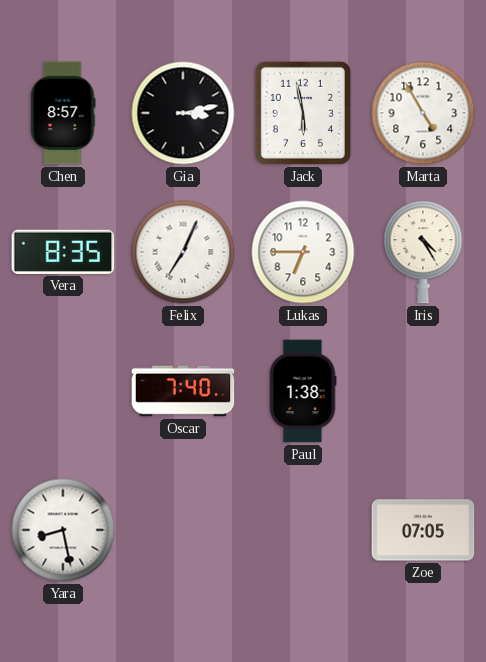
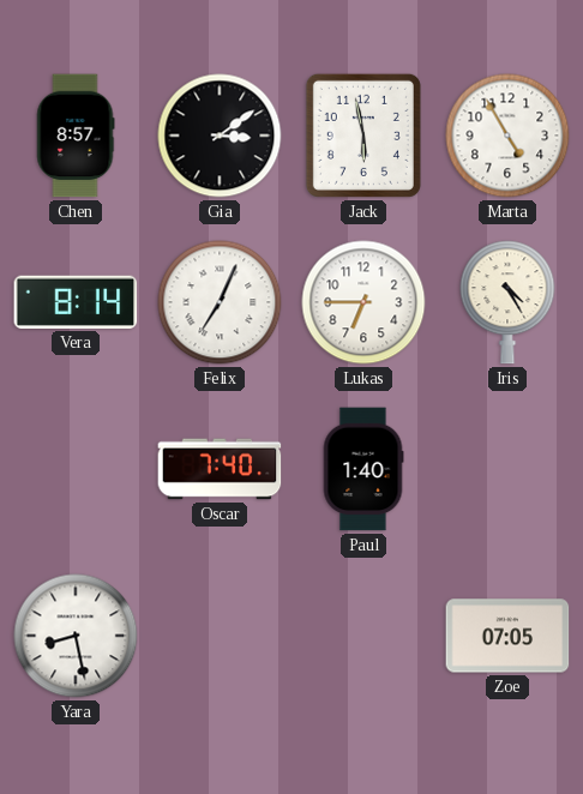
Gia: 3:13 -> 3:09 (220, 136)
Vera: 8:35 -> 8:14 (76, 302)
Paul: 1:38 -> 1:40 (363, 469)
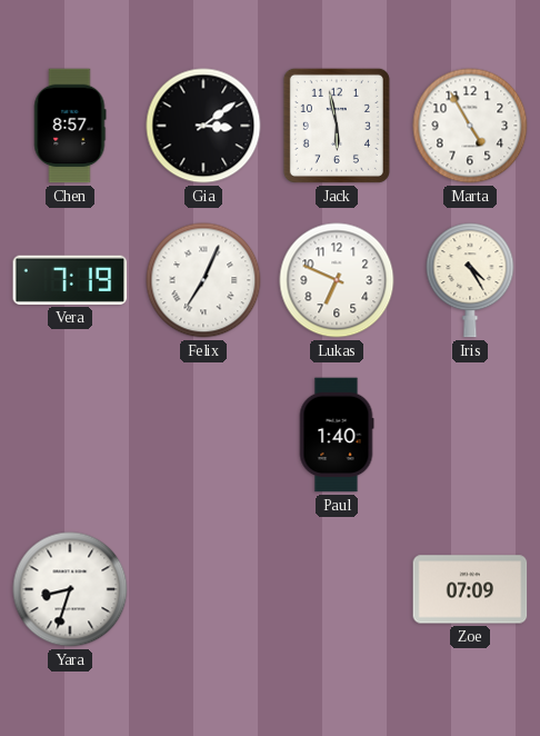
Vera: 8:14 -> 7:19 (70, 280)
Lukas: 6:45 -> 6:49 (337, 280)
Oscar: 7:40 -> none (220, 469)
Yara: 8:28 -> 8:33 (70, 589)
Zoe: 07:05 -> 07:09 (470, 589)
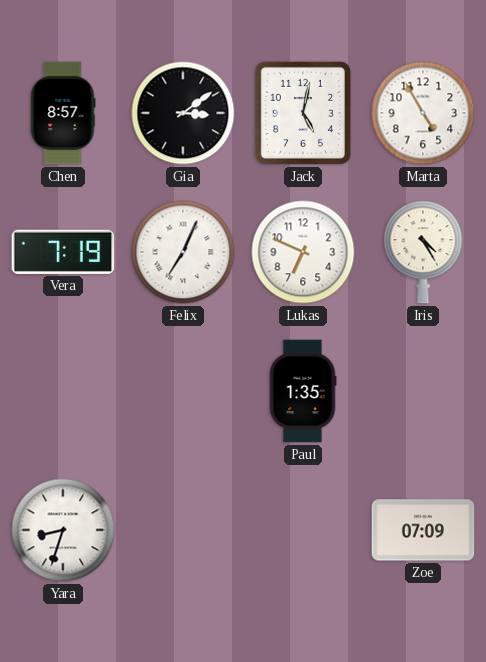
Jack: 5:58 -> 5:02 (303, 113)
Paul: 1:40 -> 1:35 (303, 391)
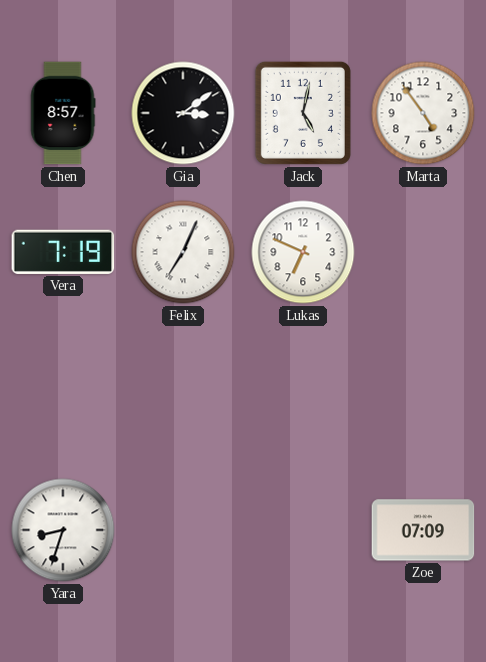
Marta: 4:55 -> 4:54 (423, 113)
Iris: 4:25 -> none (423, 252)
Paul: 1:35 -> none (303, 391)
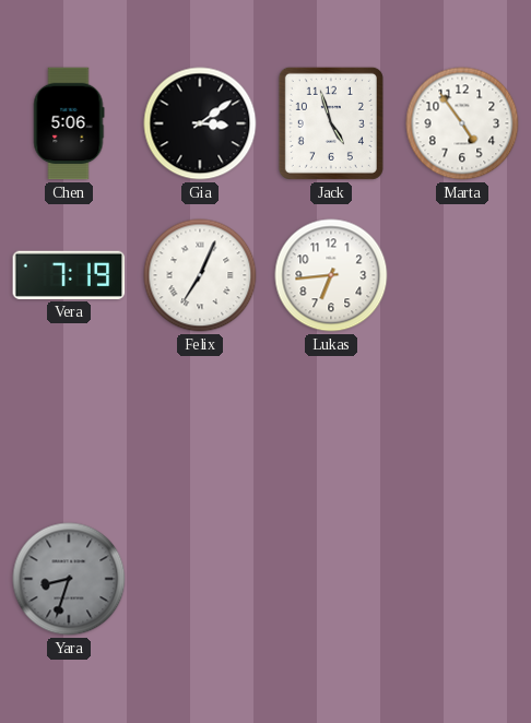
Chen: 8:57 -> 5:06 (69, 123)
Jack: 5:02 -> 4:57 (331, 123)
Lukas: 6:49 -> 6:44 (331, 275)
Yara dial: white -> grey (69, 579)
Zoe: 07:09 -> none (423, 530)
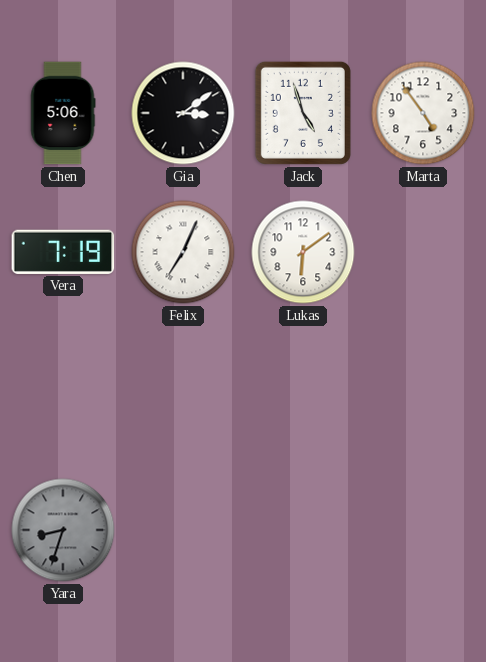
Lukas: 6:44 -> 6:09 (303, 252)
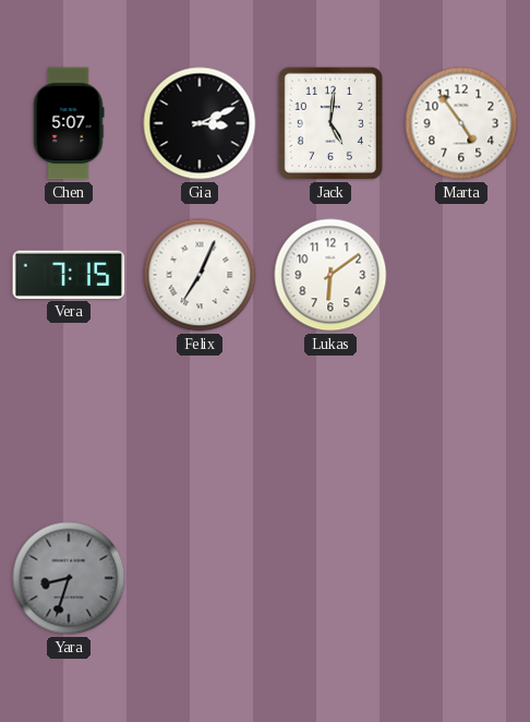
Chen: 5:06 -> 5:07 (69, 123)
Gia: 3:09 -> 3:11 (200, 123)
Jack: 4:57 -> 5:01 (330, 123)
Vera: 7:19 -> 7:15 (69, 275)
